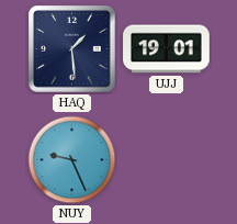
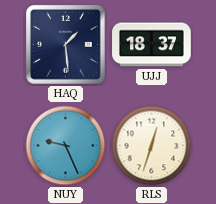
UJJ: 19:01 -> 18:37 (152, 45)
RLS: none -> 12:33 (152, 146)
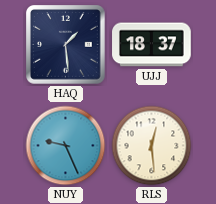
RLS: 12:33 -> 12:29 (152, 146)
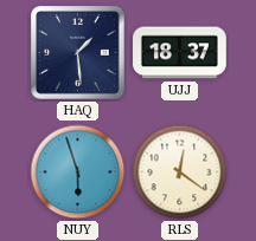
NUY: 9:26 -> 5:57 (78, 172)
RLS: 12:29 -> 12:21 (180, 172)
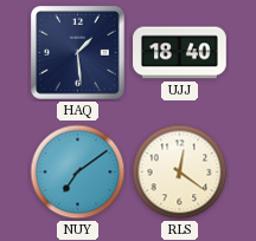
UJJ: 18:37 -> 18:40 (180, 53)
NUY: 5:57 -> 7:09 (78, 172)
